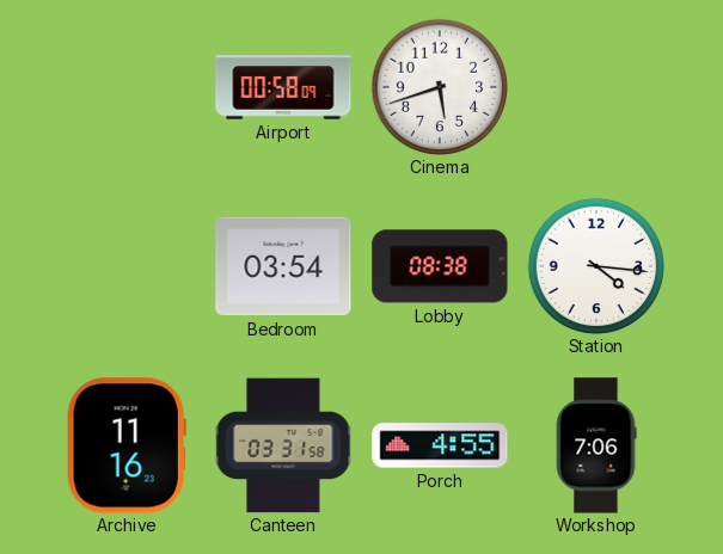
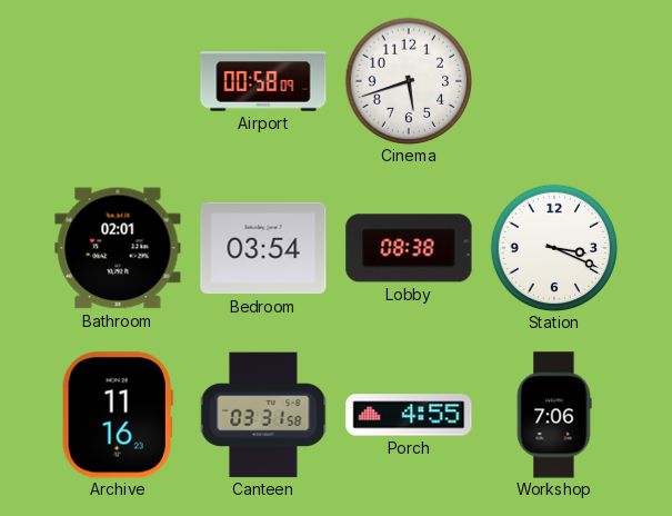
Bathroom: none -> 02:01 (118, 248)
Station: 4:16 -> 3:19 (554, 248)
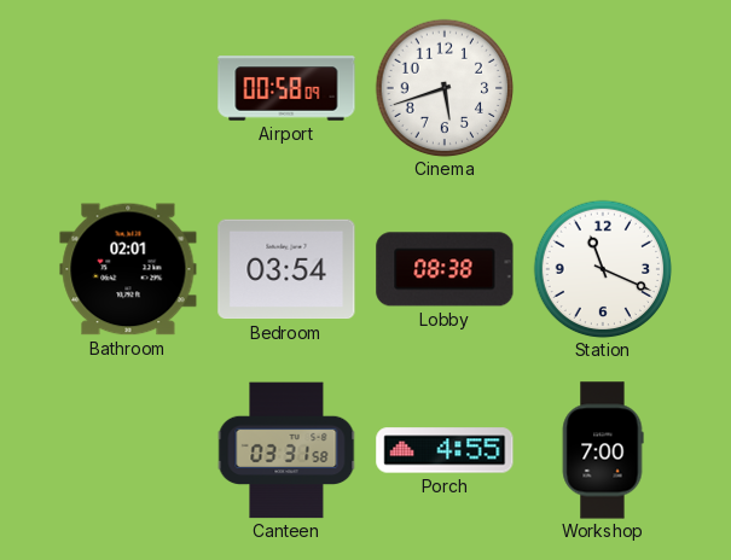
Station: 3:19 -> 11:19 (603, 269)
Archive: 11:16 -> none (118, 415)
Workshop: 7:06 -> 7:00 (603, 450)
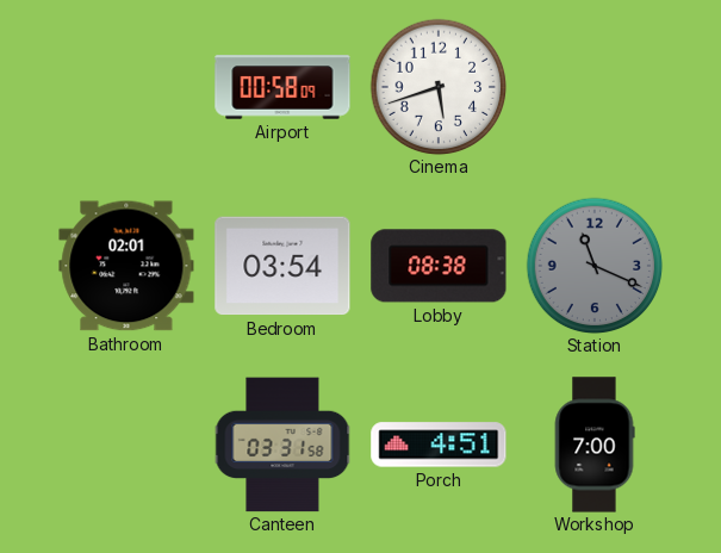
Station dial: white -> grey (595, 266)
Porch: 4:55 -> 4:51 (439, 445)
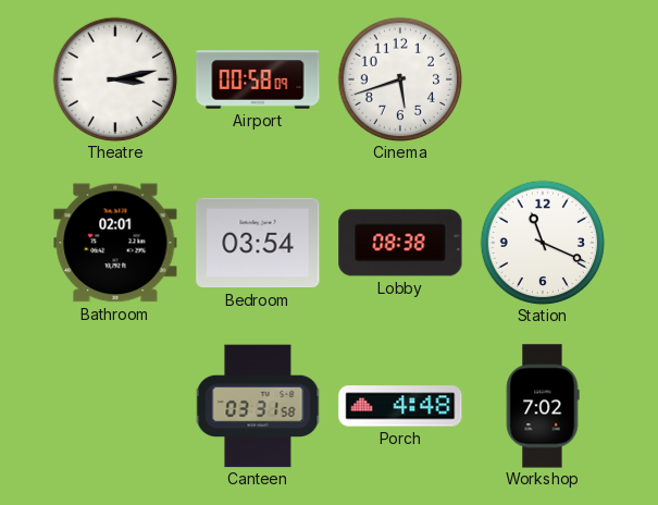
Theatre: none -> 3:13 (115, 79)
Station dial: grey -> white (543, 243)
Porch: 4:51 -> 4:48 (400, 406)
Workshop: 7:00 -> 7:02 (543, 406)
